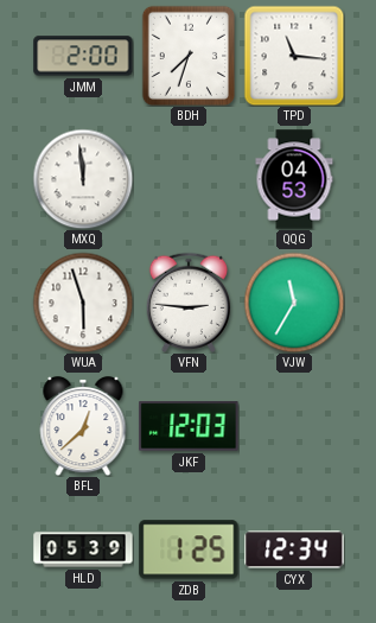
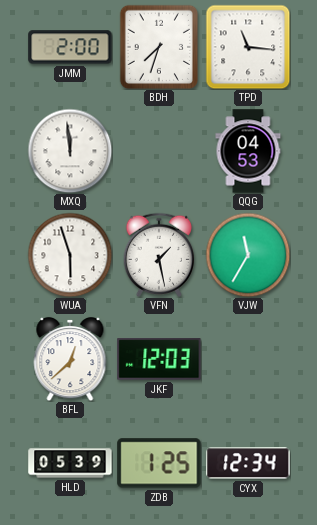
VFN: 2:46 -> 1:28 (158, 255)
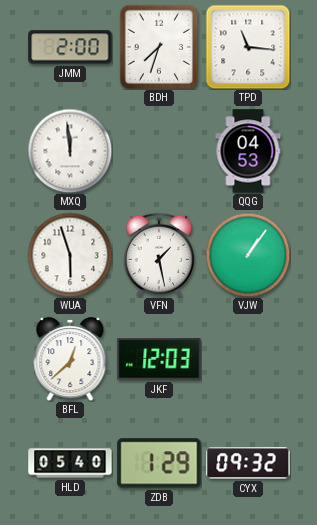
VJW: 11:35 -> 1:06 (248, 255)
HLD: 05:39 -> 05:40 (70, 463)
ZDB: 1:25 -> 1:29 (159, 463)
CYX: 12:34 -> 09:32 (248, 463)
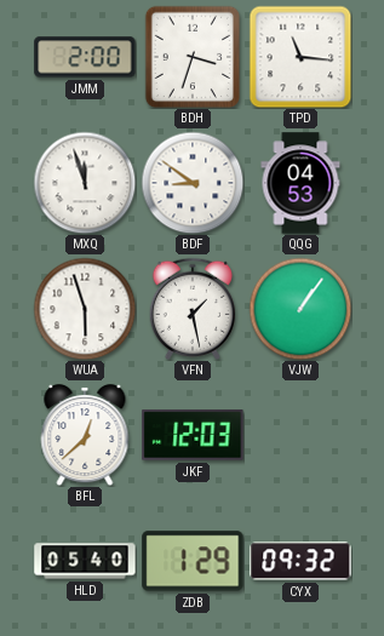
BDH: 7:33 -> 3:33 (191, 56)
MXQ: 11:59 -> 11:57 (85, 183)
BDF: none -> 8:51 (193, 183)
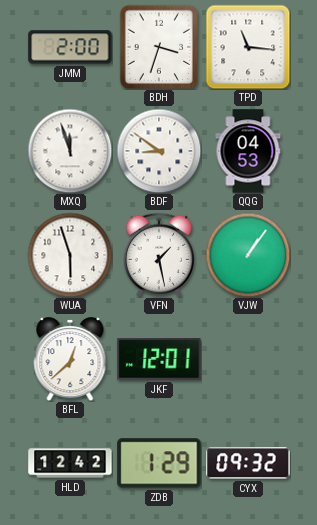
JKF: 12:03 -> 12:01 (159, 359)
HLD: 05:40 -> 12:42 (70, 463)
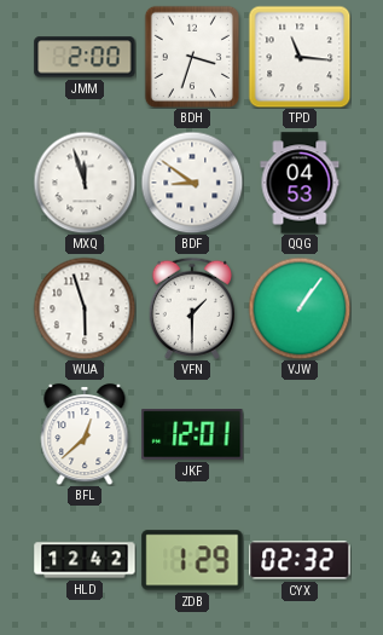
VFN: 1:28 -> 1:30 (191, 308)
CYX: 09:32 -> 02:32 (300, 560)
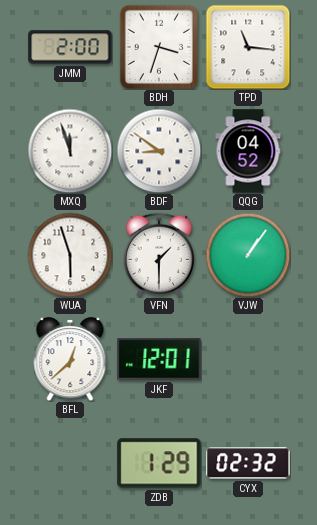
QQG: 04:53 -> 04:52 (248, 151)
HLD: 12:42 -> none (85, 560)
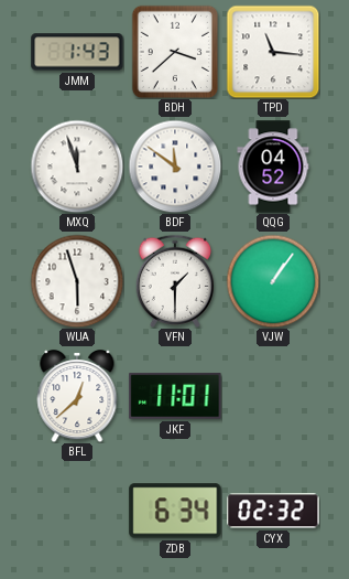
JMM: 2:00 -> 1:43 (77, 52)
BDH: 3:33 -> 3:38 (174, 51)
BDF: 8:51 -> 11:51 (175, 167)
JKF: 12:01 -> 11:01 (175, 396)
ZDB: 1:29 -> 6:34 (175, 511)
